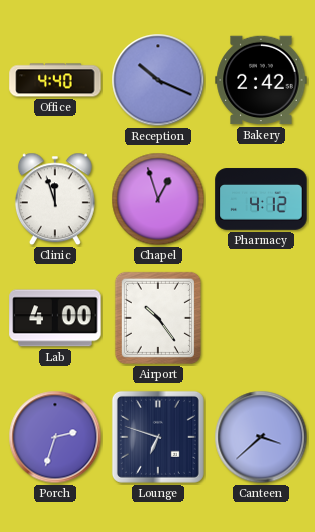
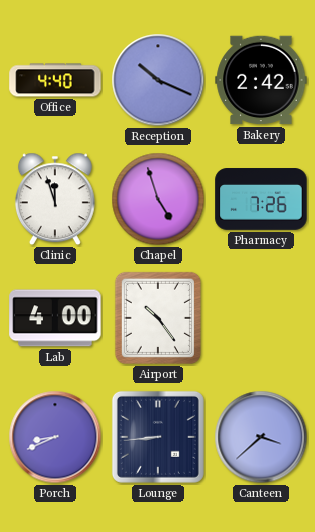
Chapel: 12:57 -> 4:57 (158, 199)
Pharmacy: 4:12 -> 7:26 (261, 199)
Porch: 2:33 -> 8:41 (55, 437)
Lounge: 6:48 -> 8:44 (158, 437)
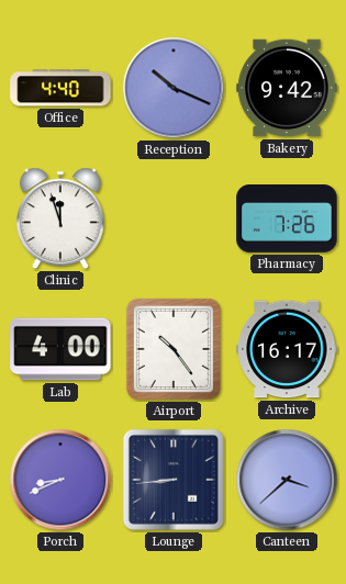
Bakery: 2:42 -> 9:42 (287, 88)
Chapel: 4:57 -> none (158, 199)
Archive: none -> 16:17 (287, 349)
